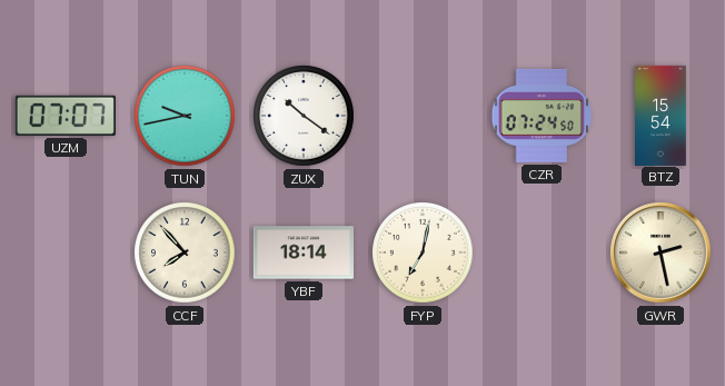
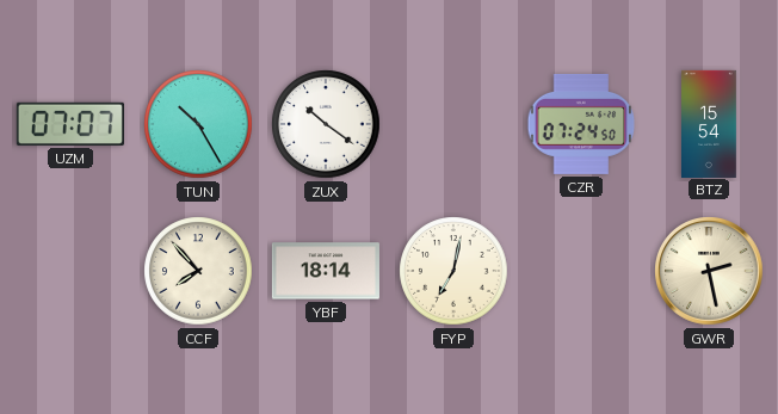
TUN: 9:43 -> 10:25 (198, 124)
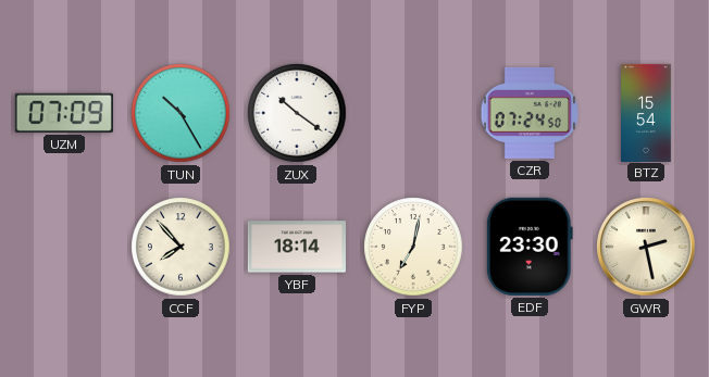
UZM: 07:07 -> 07:09 (64, 113)
EDF: none -> 23:30 (530, 247)
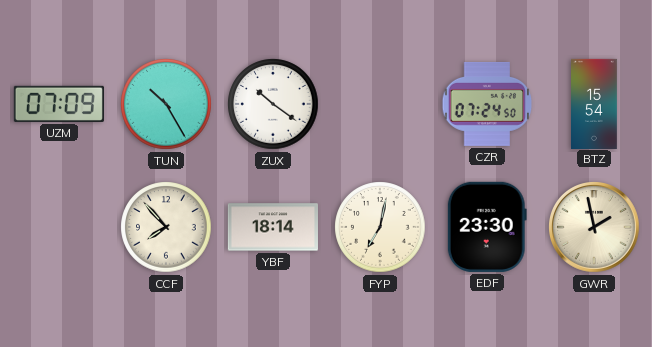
GWR: 2:28 -> 1:58 (594, 227)
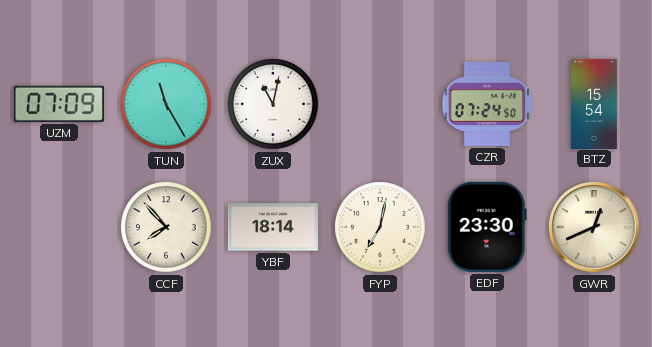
TUN: 10:25 -> 11:25 (166, 104)
ZUX: 10:21 -> 11:02 (273, 104)
GWR: 1:58 -> 12:41 (594, 227)
